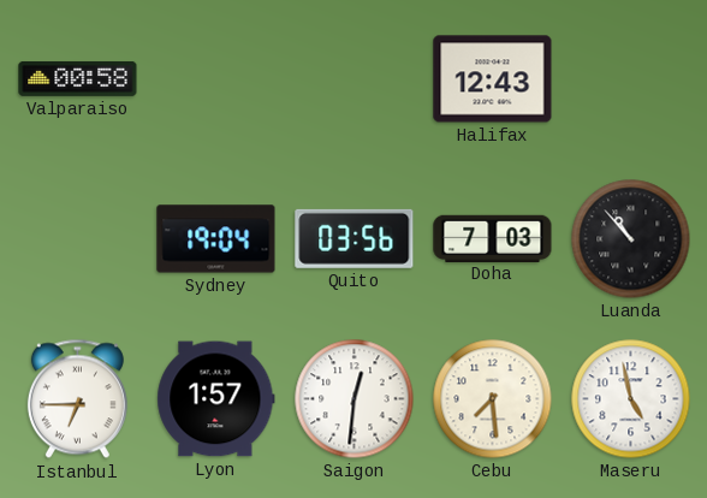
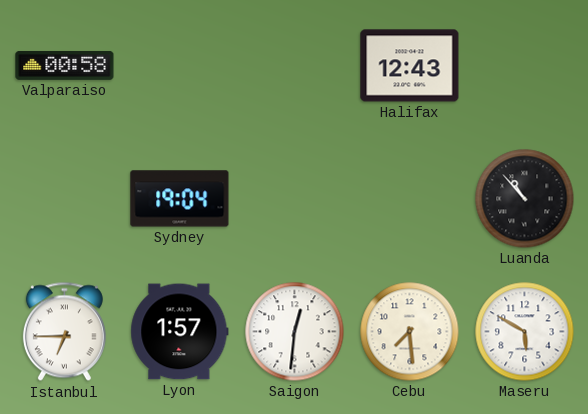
Quito: 03:56 -> none (355, 238)
Doha: 7:03 -> none (493, 238)
Maseru: 4:58 -> 5:50 (525, 332)
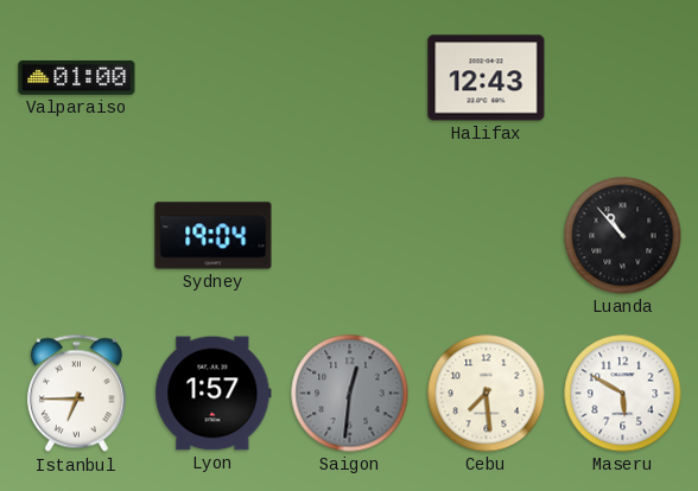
Valparaiso: 00:58 -> 01:00 (77, 77)
Saigon dial: white -> grey (350, 394)
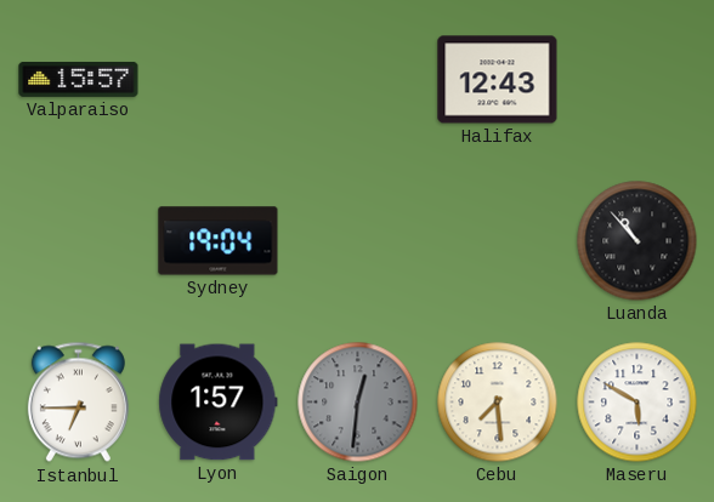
Valparaiso: 01:00 -> 15:57 (79, 79)
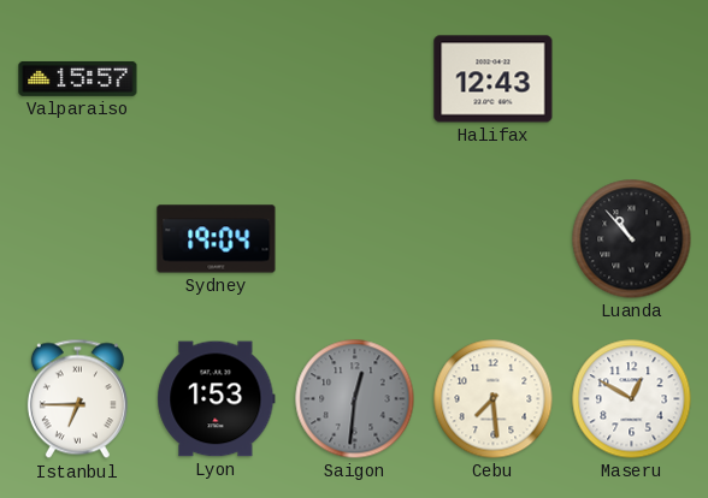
Lyon: 1:57 -> 1:53 (217, 399)
Maseru: 5:50 -> 12:50 (632, 399)
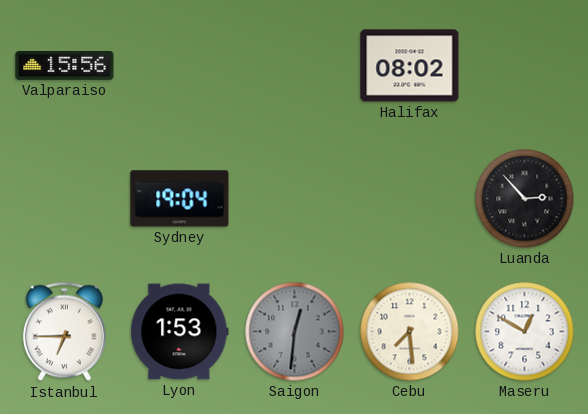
Valparaiso: 15:57 -> 15:56 (65, 65)
Halifax: 12:43 -> 08:02 (410, 66)
Luanda: 10:53 -> 2:53 (525, 199)
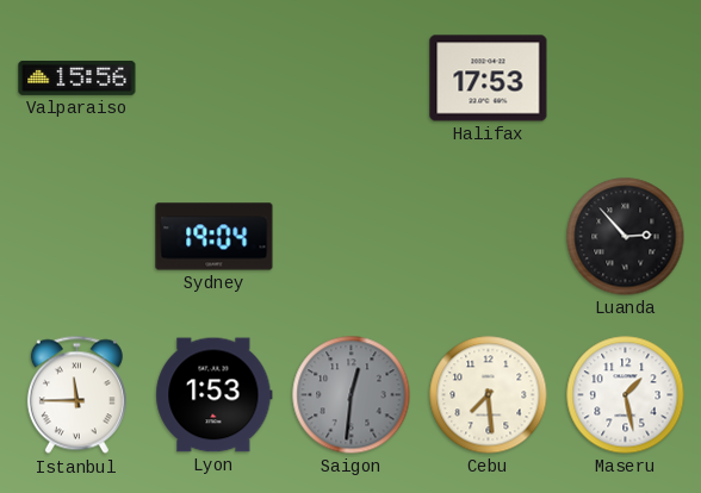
Halifax: 08:02 -> 17:53 (489, 79)
Istanbul: 6:45 -> 11:45 (76, 395)
Maseru: 12:50 -> 1:28 (626, 395)
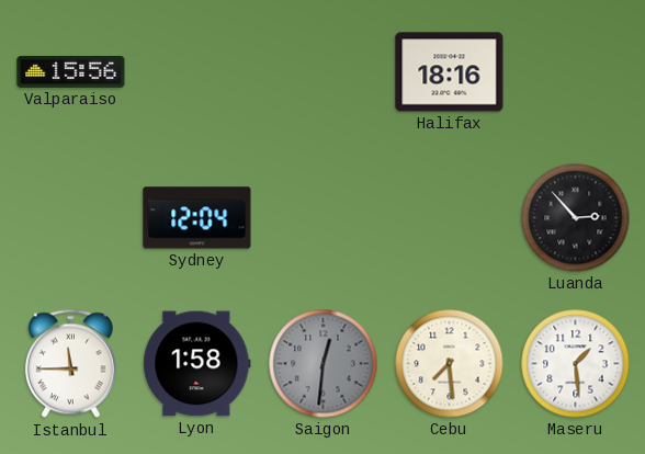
Halifax: 17:53 -> 18:16 (450, 72)
Sydney: 19:04 -> 12:04 (197, 218)
Lyon: 1:53 -> 1:58 (197, 364)
Maseru: 1:28 -> 1:29 (576, 364)
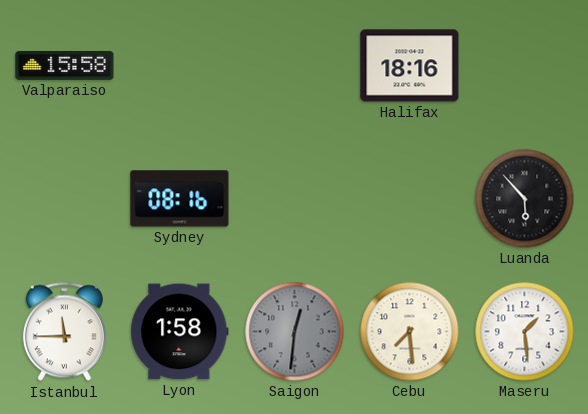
Valparaiso: 15:56 -> 15:58 (65, 65)
Sydney: 12:04 -> 08:16 (180, 199)
Luanda: 2:53 -> 5:53 (525, 199)
